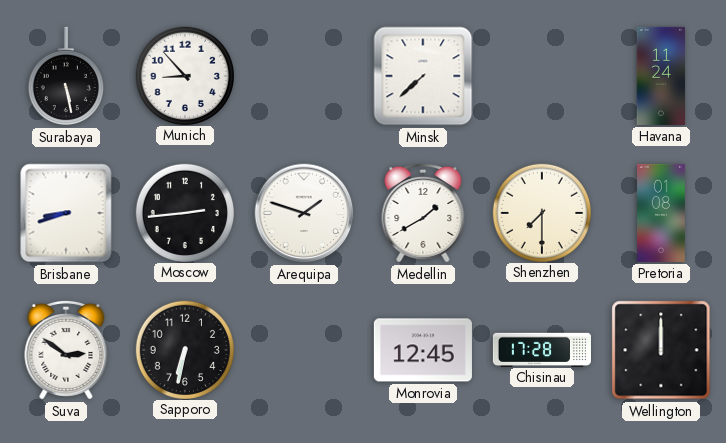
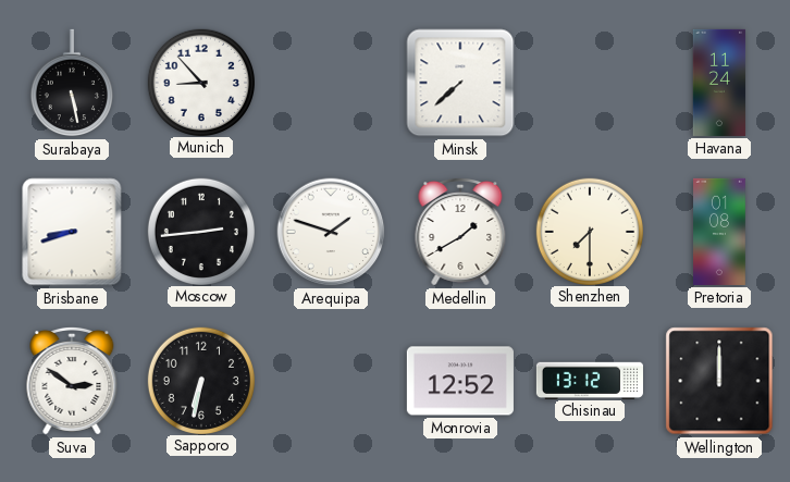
Monrovia: 12:45 -> 12:52 (460, 381)
Chisinau: 17:28 -> 13:12 (590, 380)
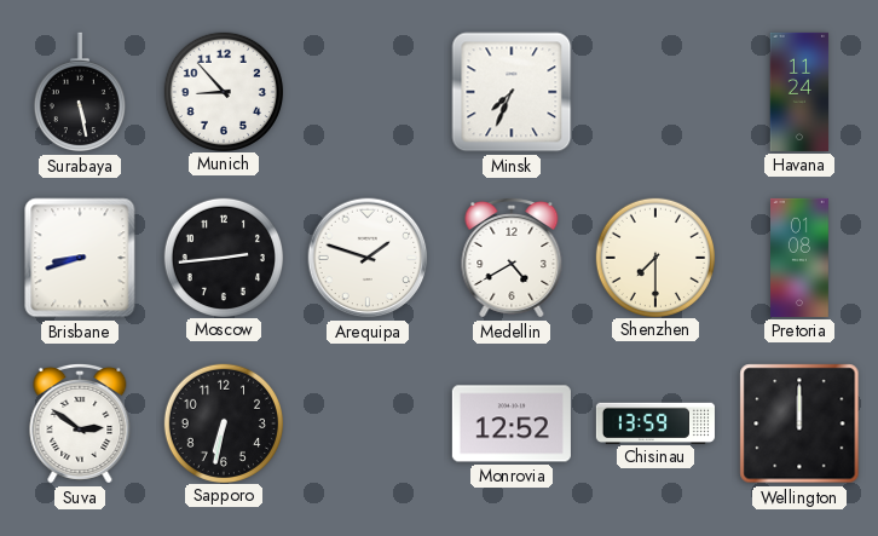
Minsk: 7:38 -> 7:34 (512, 92)
Medellin: 1:40 -> 4:40 (512, 258)
Chisinau: 13:12 -> 13:59 (655, 422)
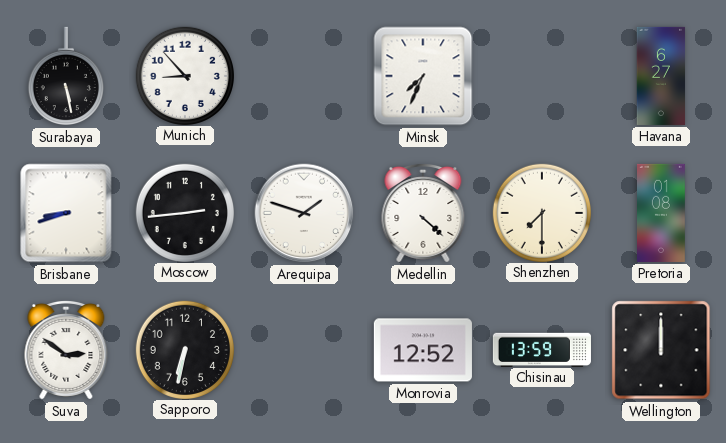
Havana: 11:24 -> 6:27 (661, 76)
Medellin: 4:40 -> 4:22 (423, 213)
